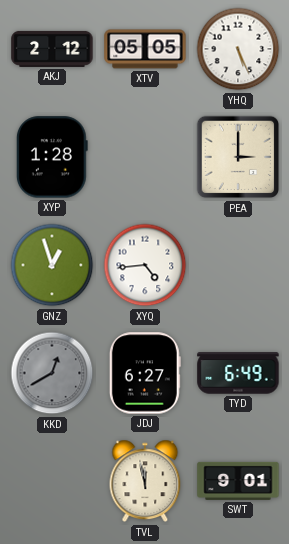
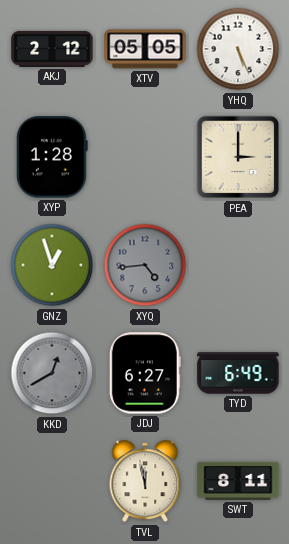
XYQ dial: white -> grey (145, 265)
SWT: 9:01 -> 8:11 (238, 481)
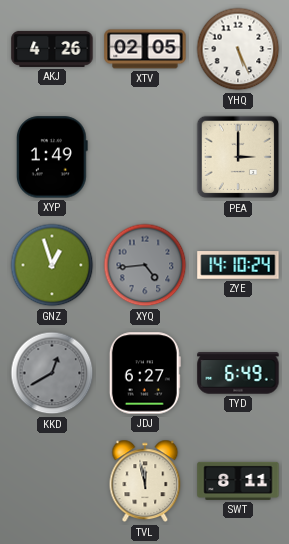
AKJ: 2:12 -> 4:26 (52, 49)
XTV: 05:05 -> 02:05 (145, 49)
XYP: 1:28 -> 1:49 (52, 157)
ZYE: none -> 14:10 (238, 265)
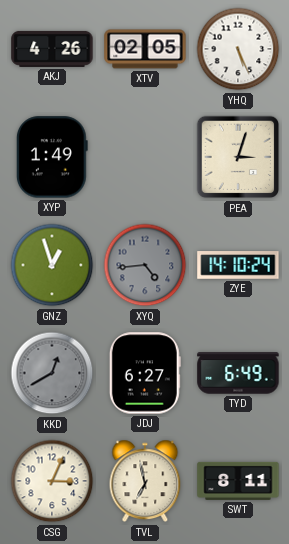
PEA: 3:00 -> 3:03 (238, 157)
CSG: none -> 3:04 (52, 481)
TVL: 11:58 -> 6:58 (145, 481)
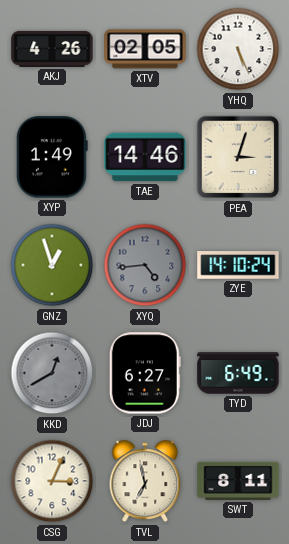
TAE: none -> 14:46 (145, 157)
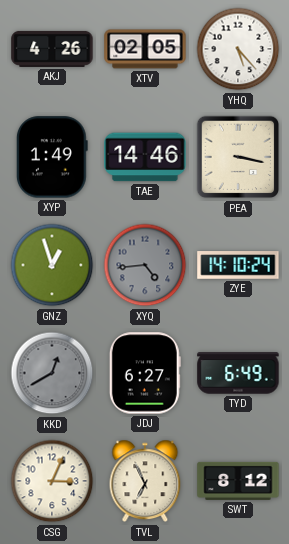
YHQ: 5:26 -> 5:23 (238, 49)
PEA: 3:03 -> 3:17 (238, 157)
TVL: 6:58 -> 6:56 (145, 481)
SWT: 8:11 -> 8:12 (238, 481)
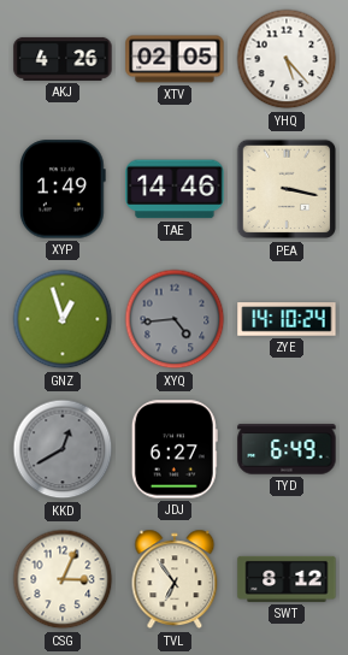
TVL: 6:56 -> 6:54 (175, 579)
